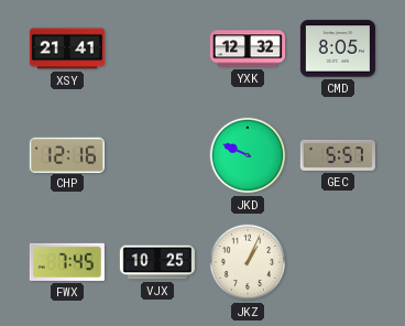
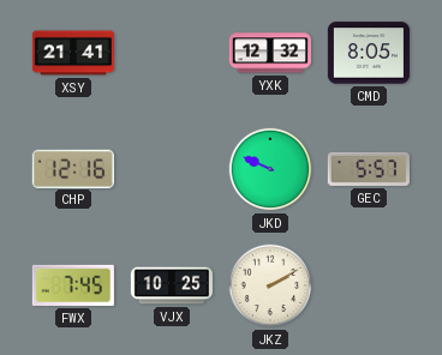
JKZ: 1:04 -> 2:10 (270, 285)
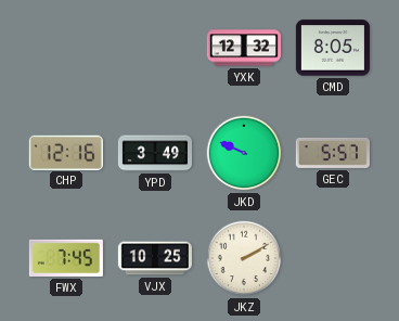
XSY: 21:41 -> none (73, 53)
YPD: none -> 3:49 (154, 153)
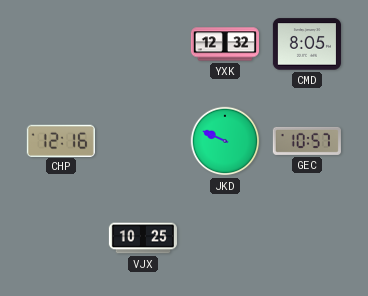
YPD: 3:49 -> none (154, 153)
GEC: 5:57 -> 10:57 (307, 141)
FWX: 7:45 -> none (66, 258)
JKZ: 2:10 -> none (244, 258)
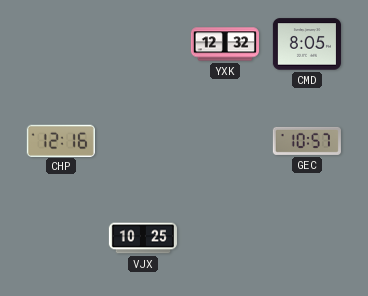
JKD: 9:49 -> none (225, 141)
